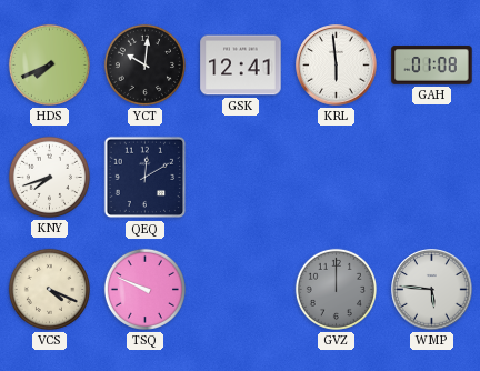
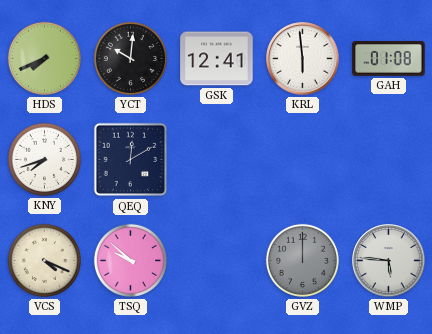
TSQ: 9:49 -> 9:52 (130, 260)
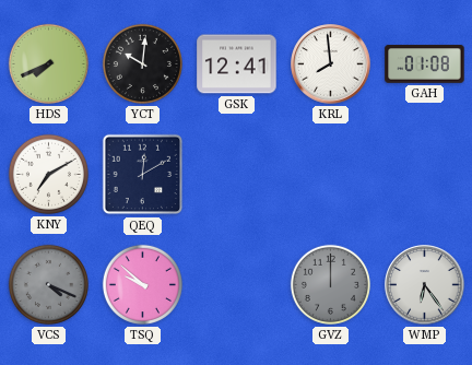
KRL: 5:59 -> 7:59 (331, 64)
KNY: 7:42 -> 7:10 (48, 174)
VCS dial: cream -> grey (48, 284)
WMP: 5:46 -> 6:24 (425, 285)
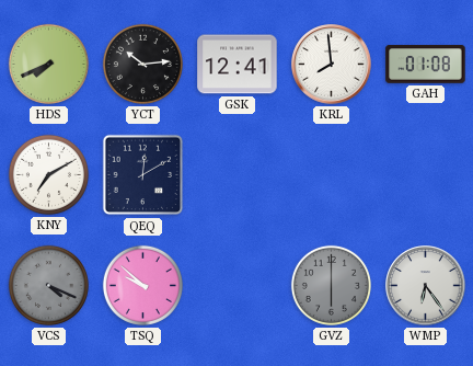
YCT: 10:01 -> 10:14 (142, 64)
GVZ: 12:00 -> 6:00 (331, 285)
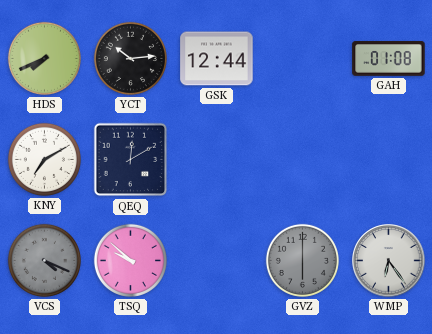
GSK: 12:41 -> 12:44 (217, 59)
KRL: 7:59 -> none (332, 65)
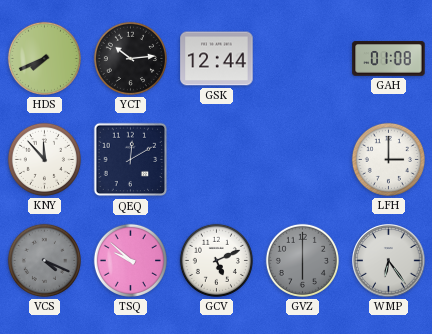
KNY: 7:10 -> 11:53 (44, 159)
LFH: none -> 3:00 (388, 159)
GCV: none -> 5:11 (216, 260)
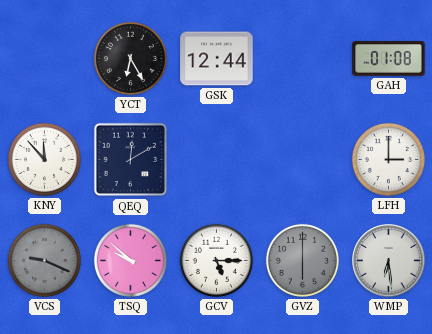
HDS: 7:41 -> none (44, 58)
YCT: 10:14 -> 6:25 (130, 58)
VCS: 4:19 -> 9:19 (44, 260)
GCV: 5:11 -> 5:15 (216, 260)
WMP: 6:24 -> 6:29 (389, 261)
